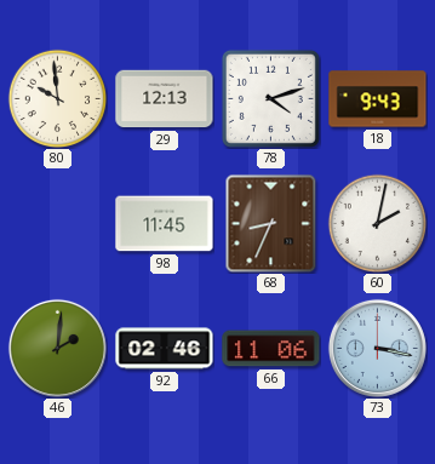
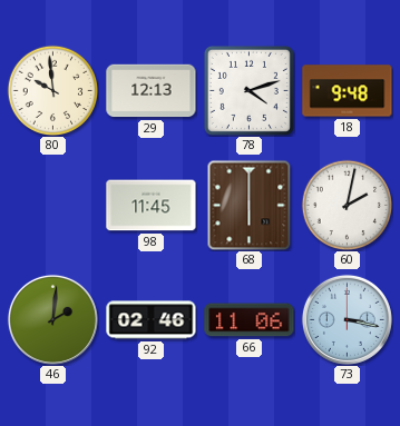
18: 9:43 -> 9:48 (348, 91)
68: 8:34 -> 6:00 (250, 205)
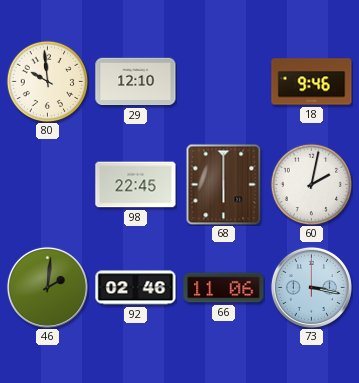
29: 12:13 -> 12:10 (136, 82)
78: 4:12 -> none (248, 90)
18: 9:48 -> 9:46 (312, 82)
98: 11:45 -> 22:45 (136, 185)
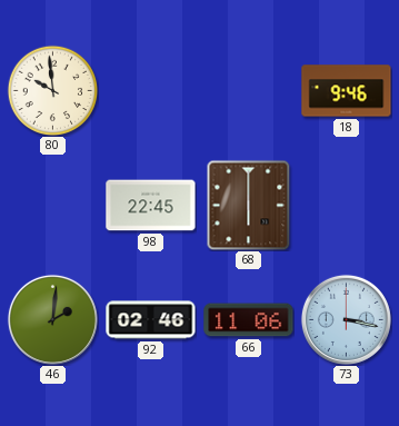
29: 12:10 -> none (136, 82)
60: 2:02 -> none (311, 184)
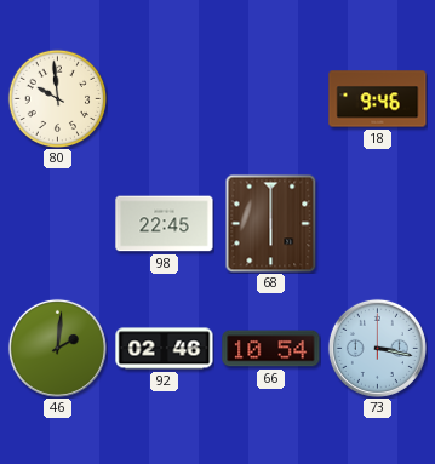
66: 11:06 -> 10:54 (271, 349)
